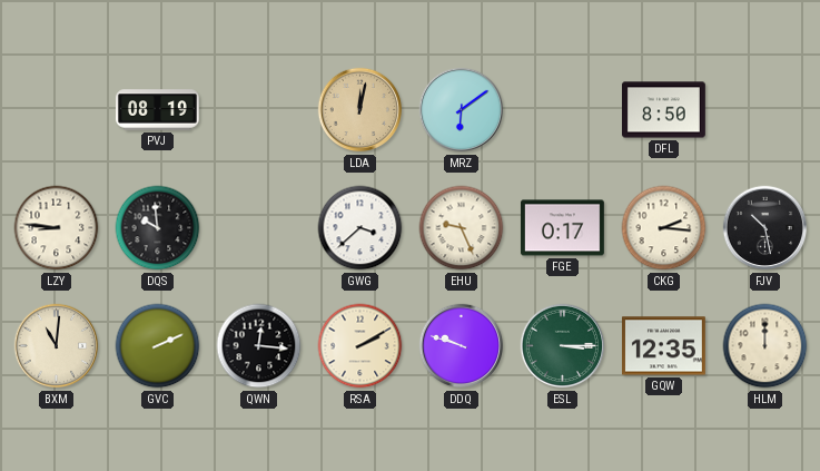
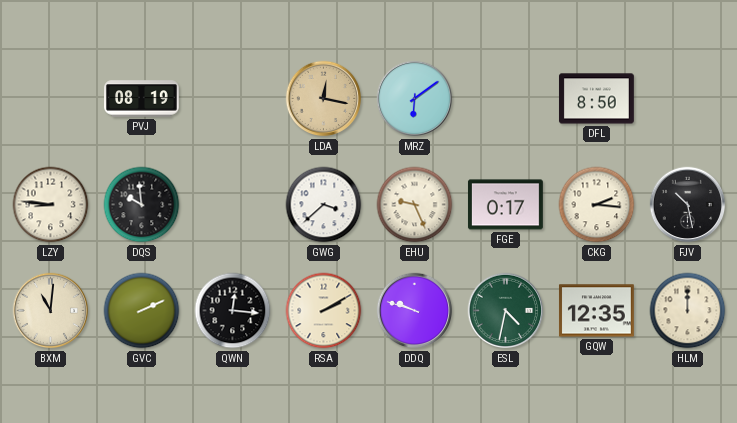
LDA: 12:02 -> 12:17 (324, 99)
ESL: 3:15 -> 4:32 (506, 311)
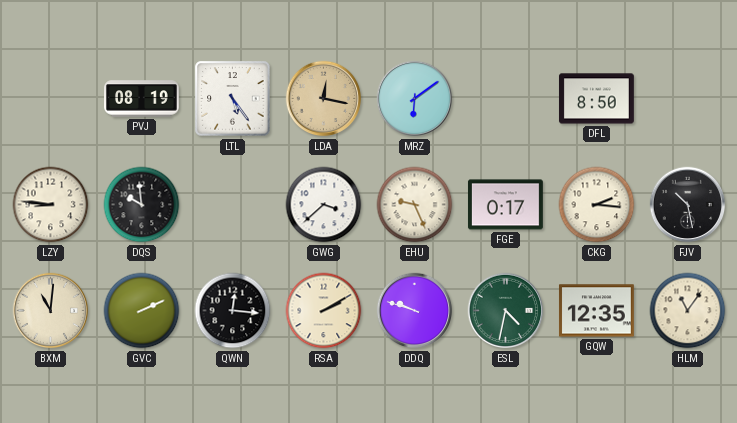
LTL: none -> 5:24 (233, 99)
HLM: 12:00 -> 11:06 (688, 311)
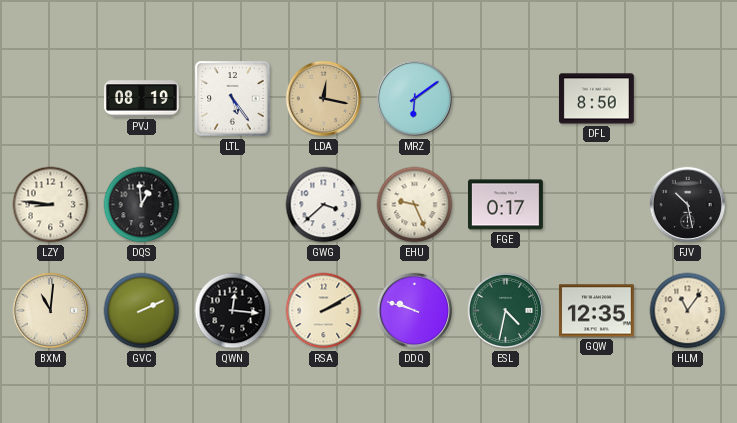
DQS: 9:59 -> 12:59 (142, 205)
CKG: 2:16 -> none (597, 205)
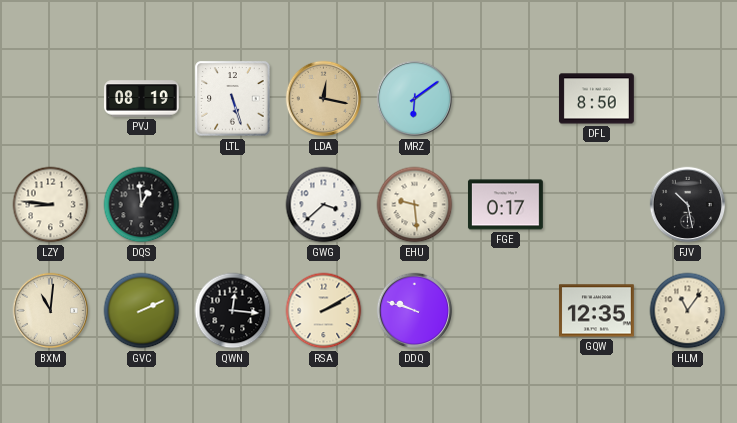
LTL: 5:24 -> 5:27 (233, 99)
EHU: 9:26 -> 9:29 (415, 205)
ESL: 4:32 -> none (506, 311)
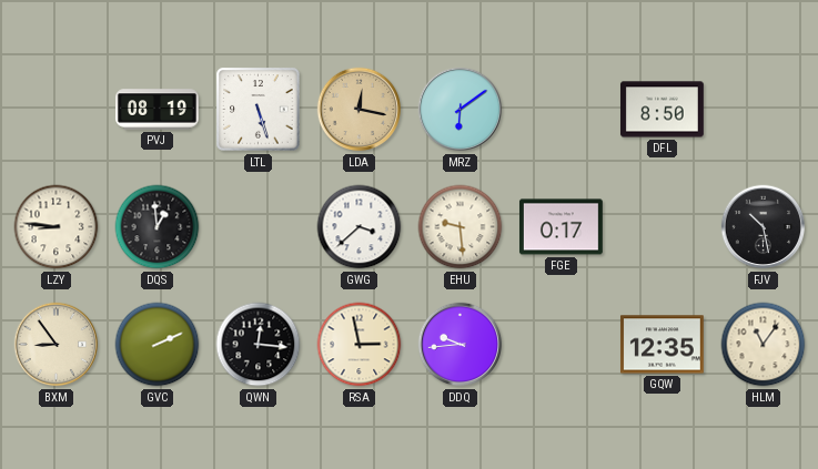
BXM: 11:01 -> 8:54 (57, 345)
RSA: 2:10 -> 2:58 (360, 345)
DDQ: 9:48 -> 9:44 (461, 345)
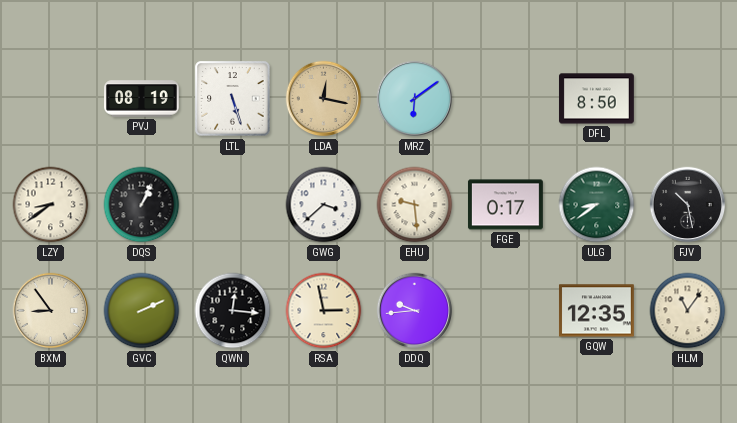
LZY: 8:46 -> 8:39 (51, 205)
DQS: 12:59 -> 1:04 (142, 205)
ULG: none -> 8:39 (597, 205)
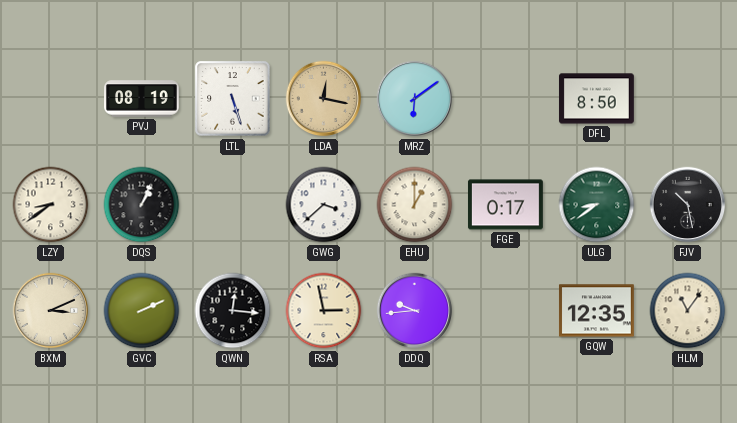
EHU: 9:29 -> 1:00 (415, 205)
BXM: 8:54 -> 3:11 (51, 311)
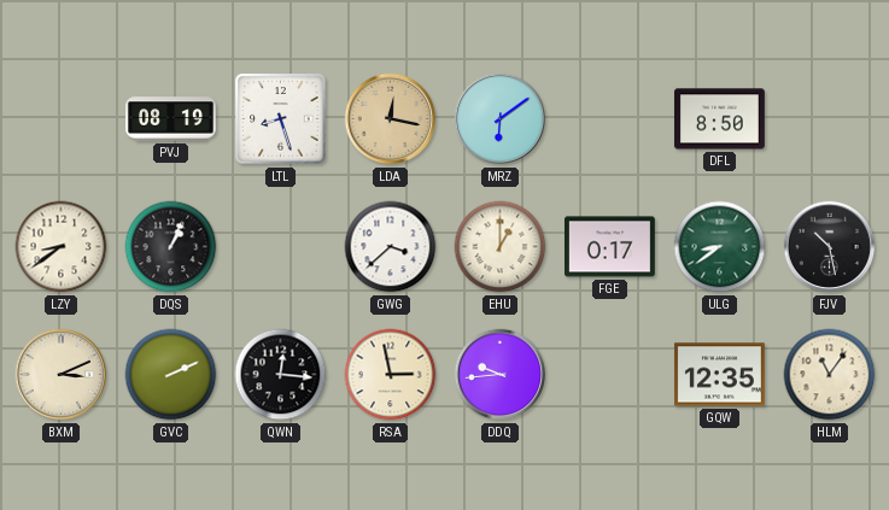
LTL: 5:27 -> 8:27 (281, 119)
